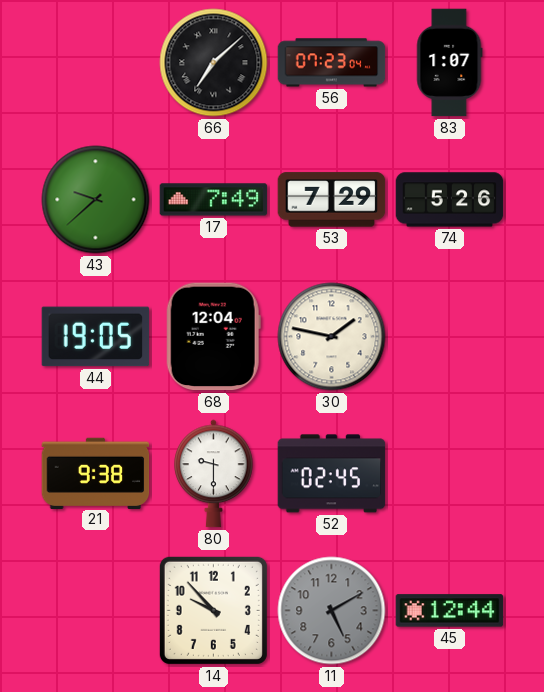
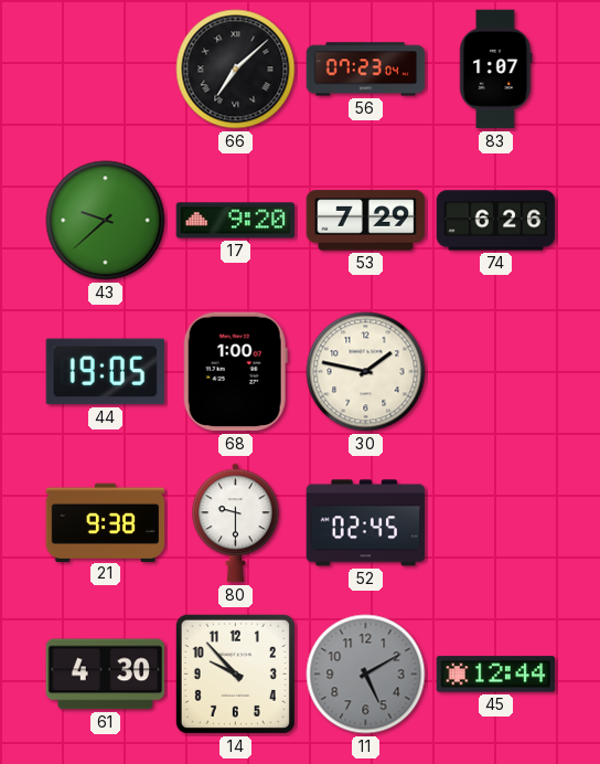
17: 7:49 -> 9:20 (236, 221)
74: 5:26 -> 6:26 (496, 221)
68: 12:04 -> 1:00 (235, 372)
61: none -> 4:30 (106, 675)
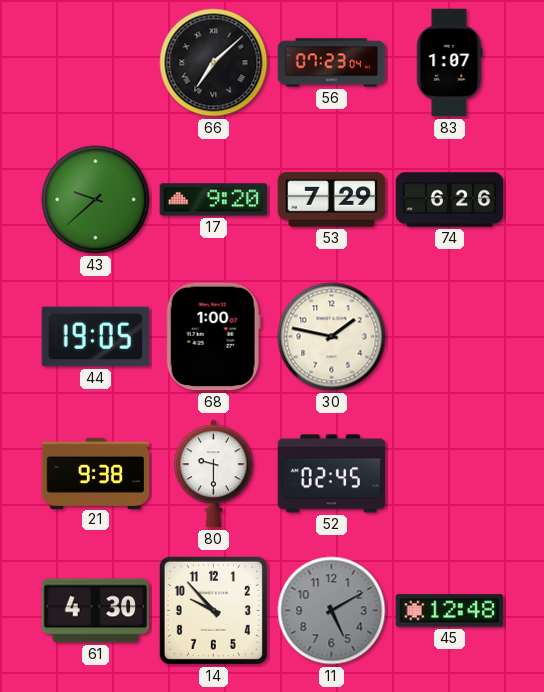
45: 12:44 -> 12:48 (450, 611)
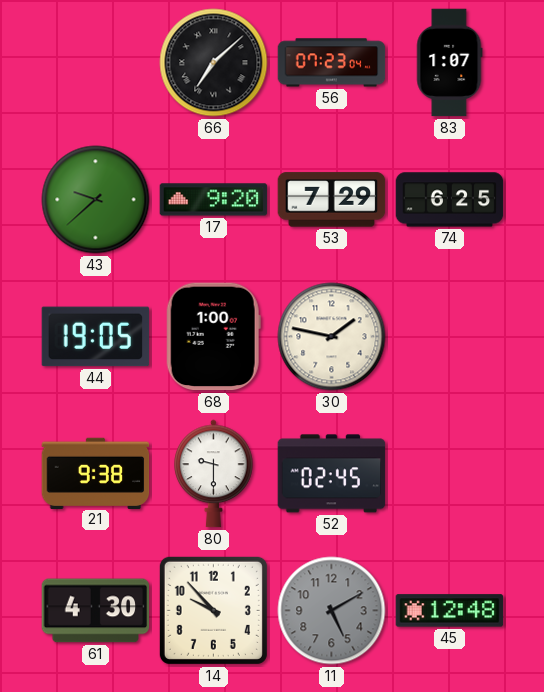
74: 6:26 -> 6:25 (450, 200)
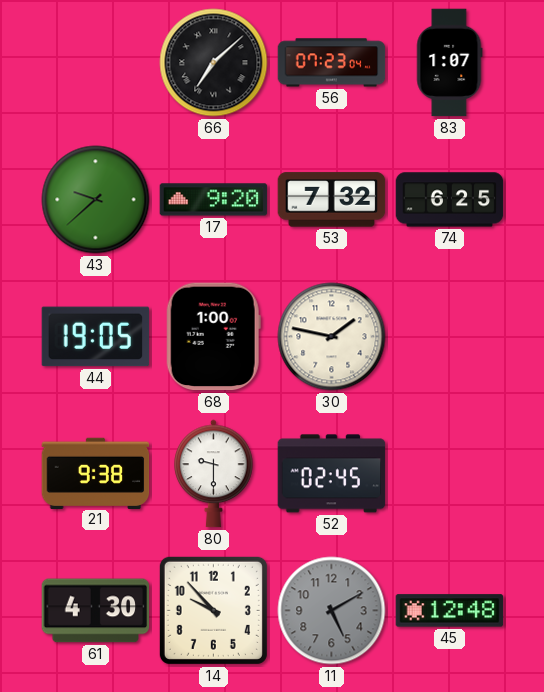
53: 7:29 -> 7:32 (332, 200)
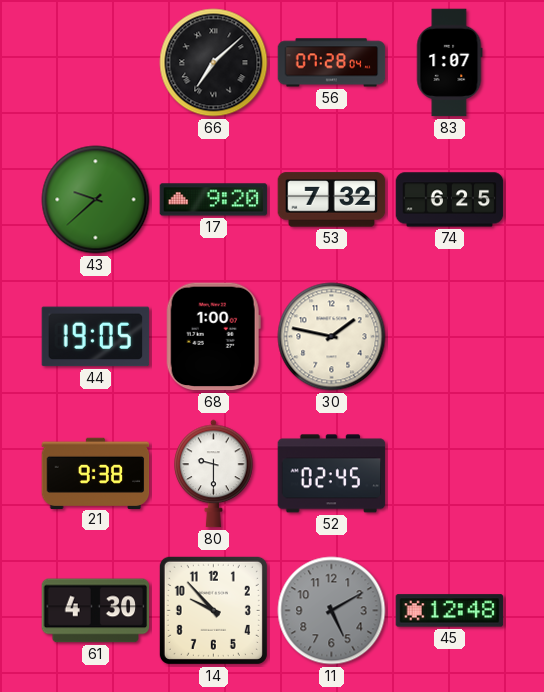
56: 07:23 -> 07:28 (332, 63)
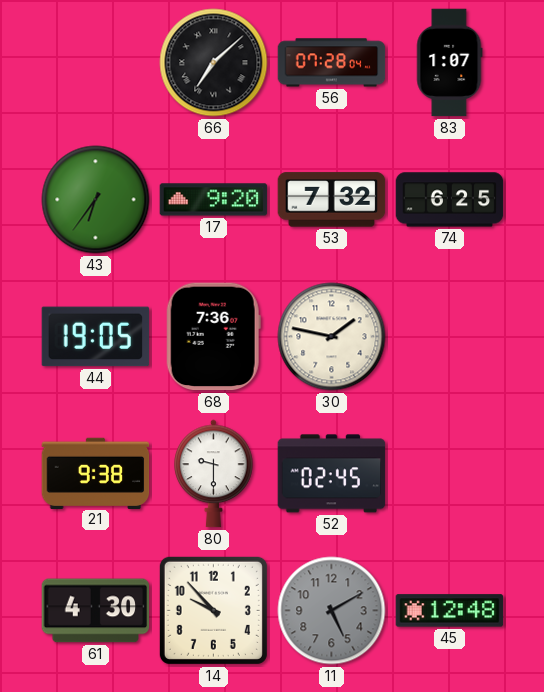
43: 9:38 -> 6:36 (96, 200)
68: 1:00 -> 7:36 (213, 337)
